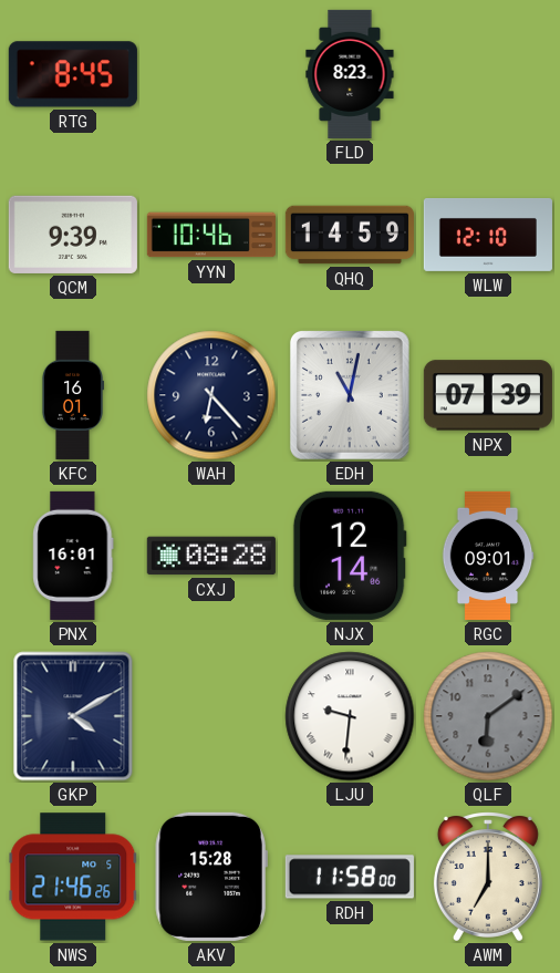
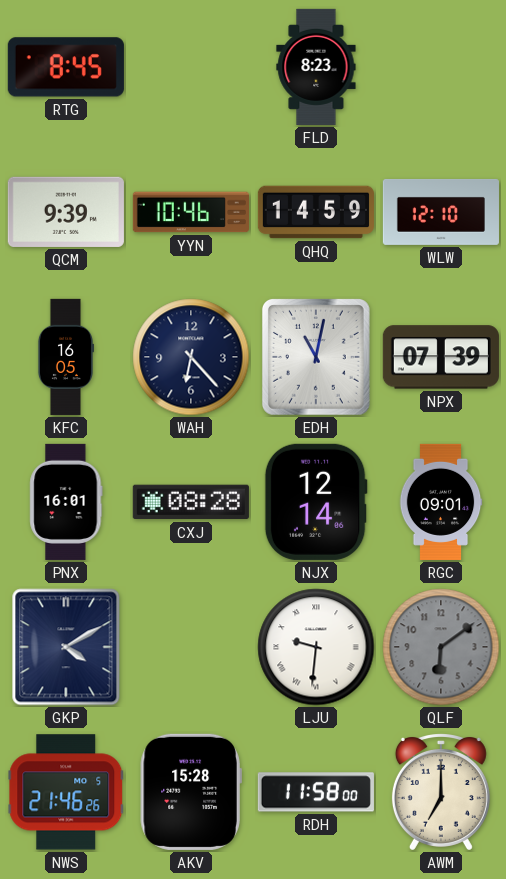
KFC: 16:01 -> 16:05 (65, 357)
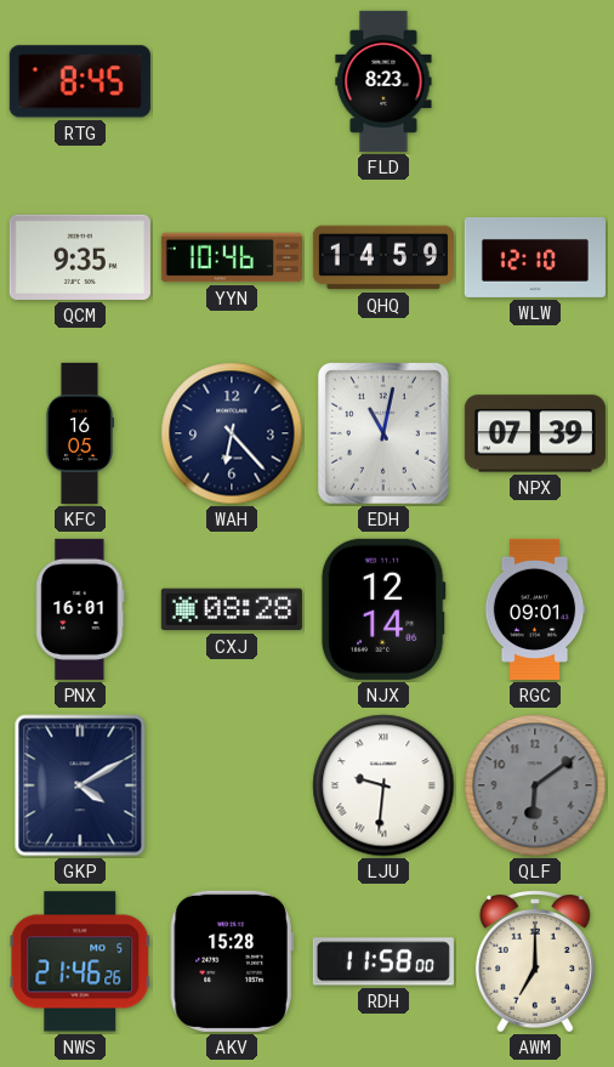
QCM: 9:39 -> 9:35 (80, 257)
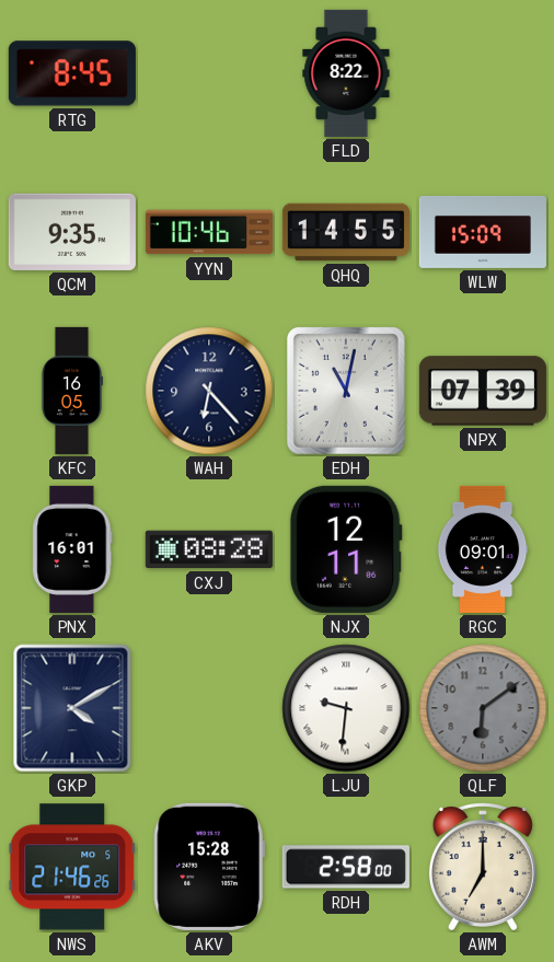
FLD: 8:23 -> 8:22 (346, 73)
QHQ: 14:59 -> 14:55 (346, 232)
WLW: 12:10 -> 15:09 (483, 232)
NJX: 12:14 -> 12:11 (346, 549)
RDH: 11:58 -> 2:58 (346, 867)
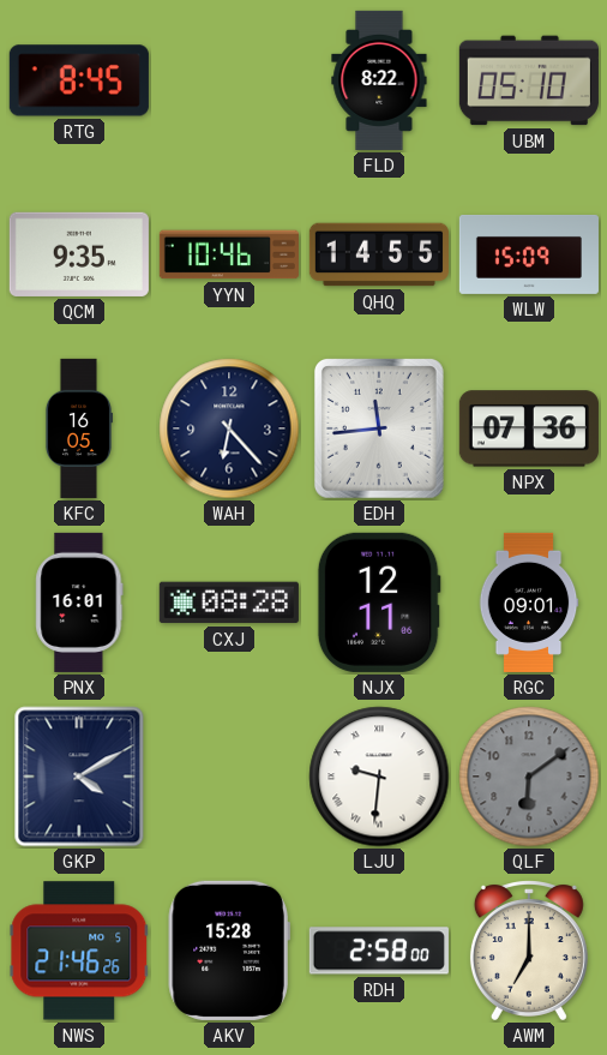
UBM: none -> 05:10 (529, 80)
EDH: 11:02 -> 11:44 (379, 428)
NPX: 07:39 -> 07:36 (529, 428)
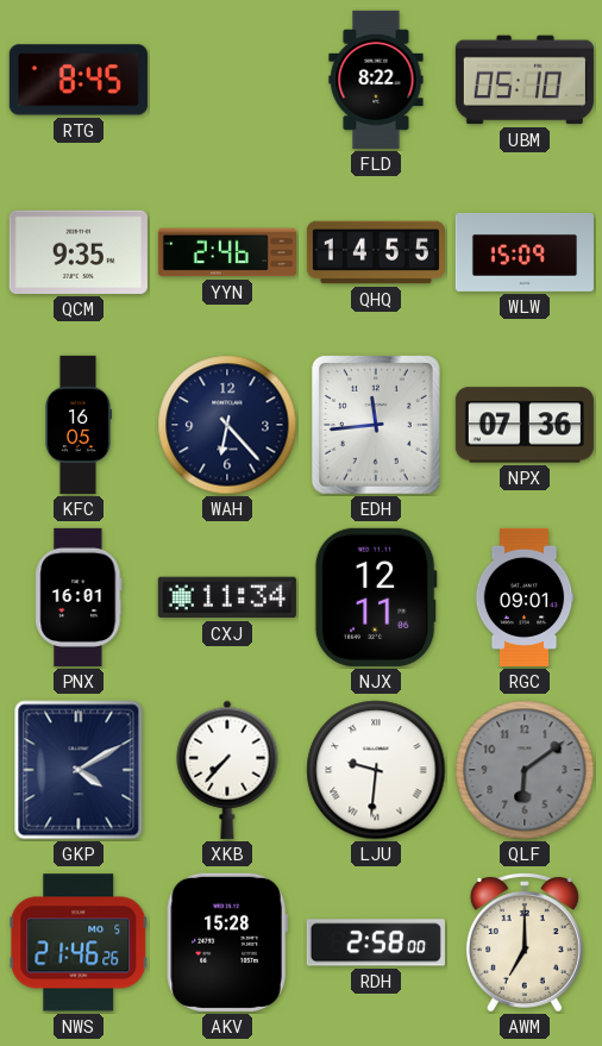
YYN: 10:46 -> 2:46 (227, 252)
CXJ: 08:28 -> 11:34 (227, 597)
XKB: none -> 7:37 (227, 770)
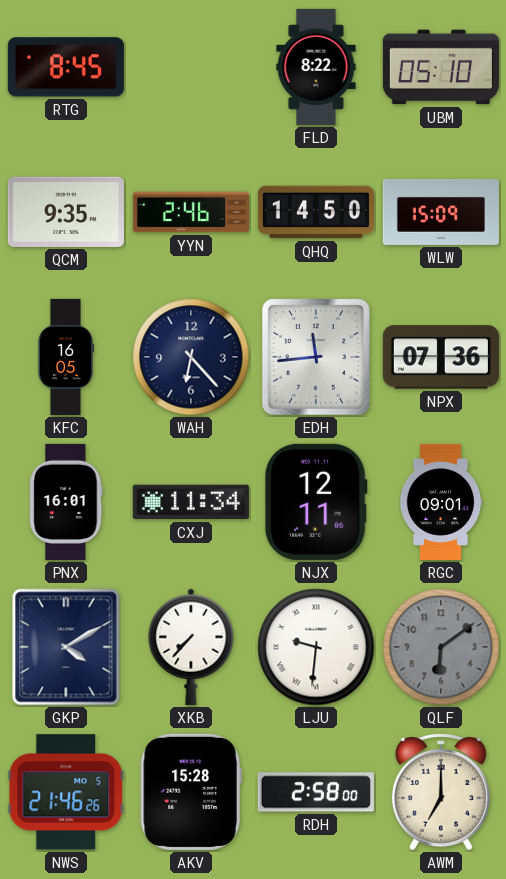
QHQ: 14:55 -> 14:50 (316, 212)
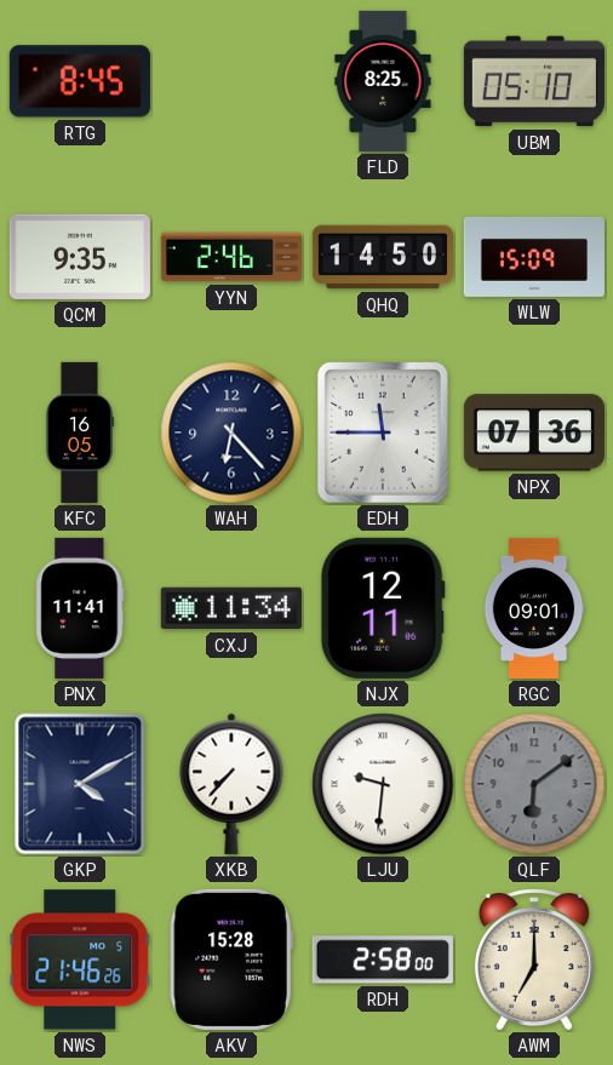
FLD: 8:22 -> 8:25 (383, 81)
EDH: 11:44 -> 11:45 (383, 433)
PNX: 16:01 -> 11:41 (80, 608)
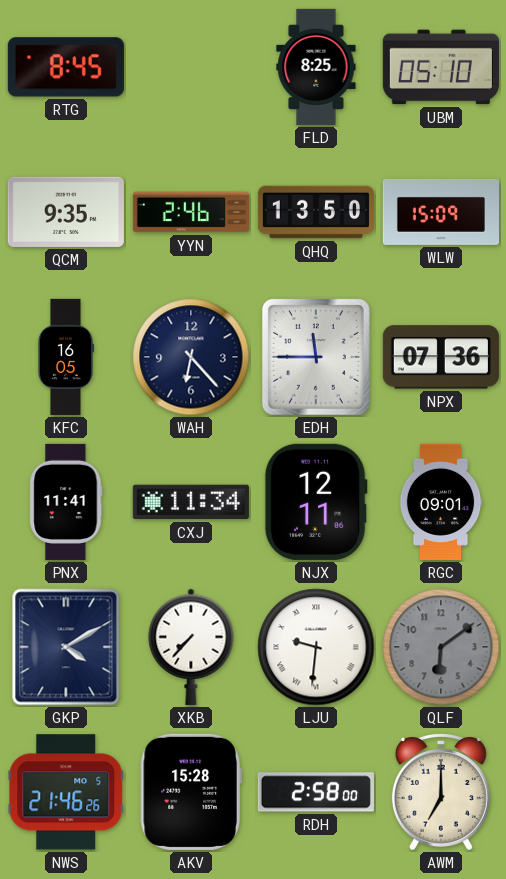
QHQ: 14:50 -> 13:50 (316, 212)
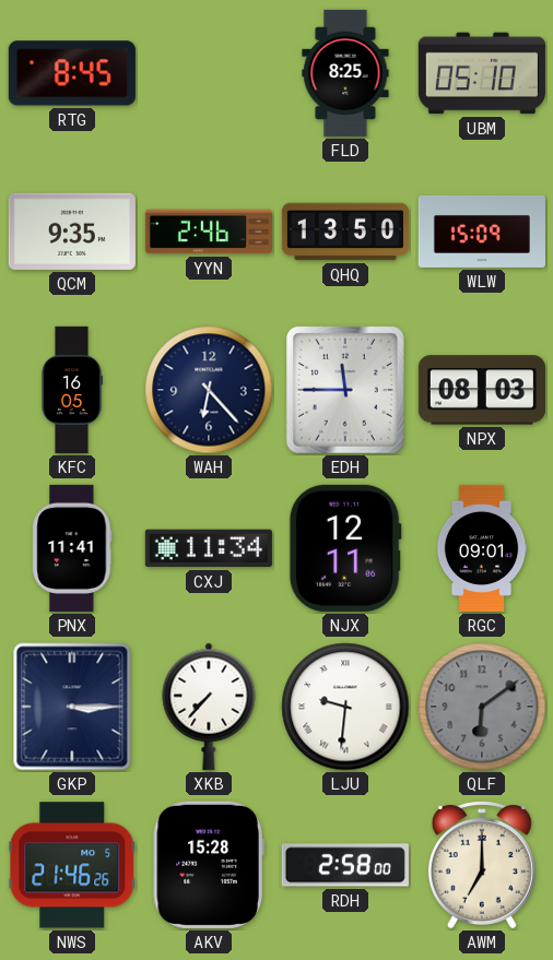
NPX: 07:36 -> 08:03 (482, 390)
GKP: 4:10 -> 3:15 (72, 707)
